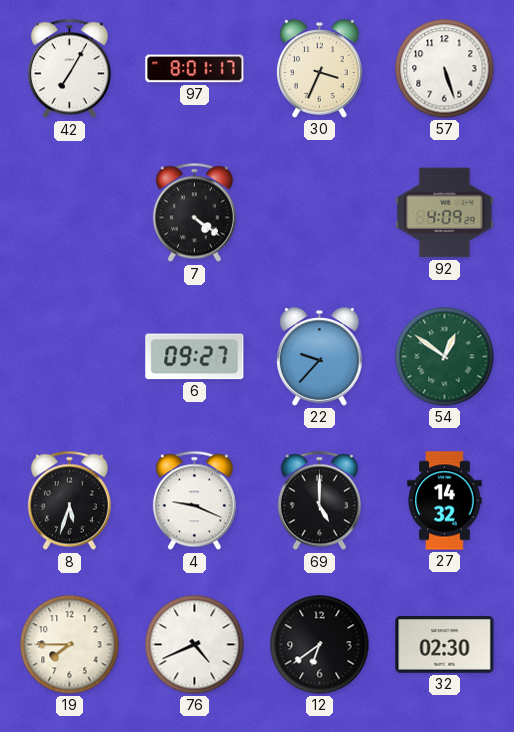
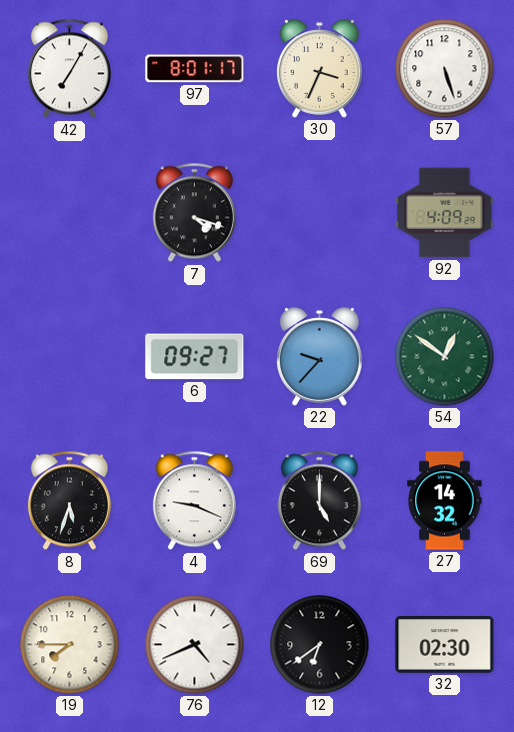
7: 4:21 -> 4:18 (194, 213)
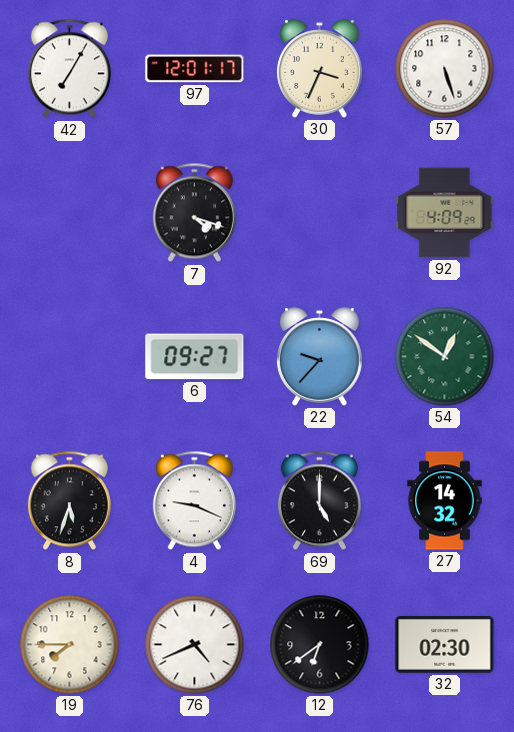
97: 8:01 -> 12:01 (195, 69)
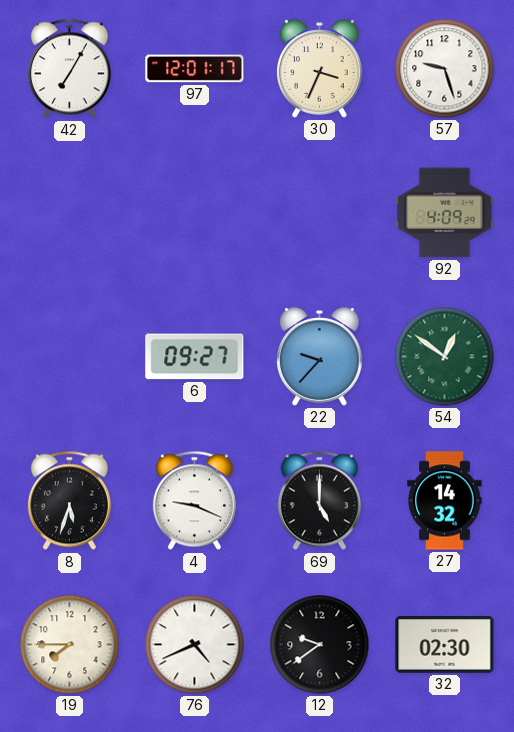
57: 5:27 -> 9:27 (445, 69)
7: 4:18 -> none (194, 213)
12: 6:39 -> 9:39 (320, 645)
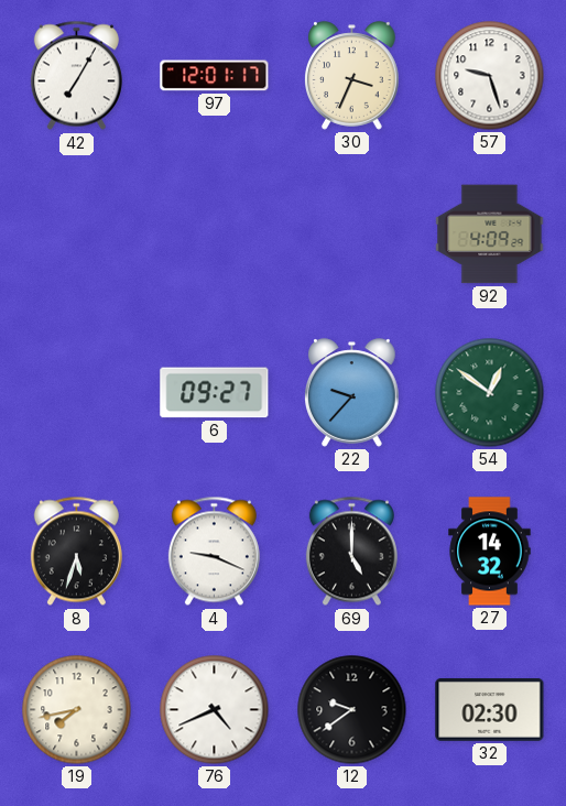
19: 7:45 -> 7:43 (77, 710)
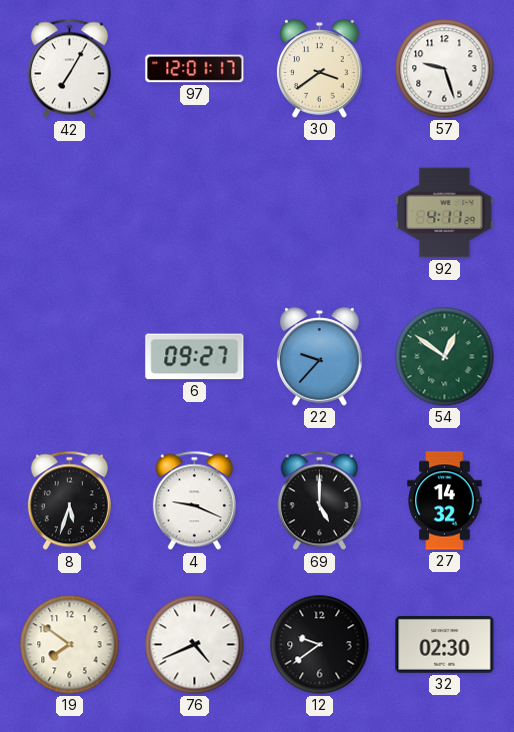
30: 3:34 -> 3:39 (320, 69)
92: 4:09 -> 4:11 (445, 213)
19: 7:43 -> 7:51 (70, 645)
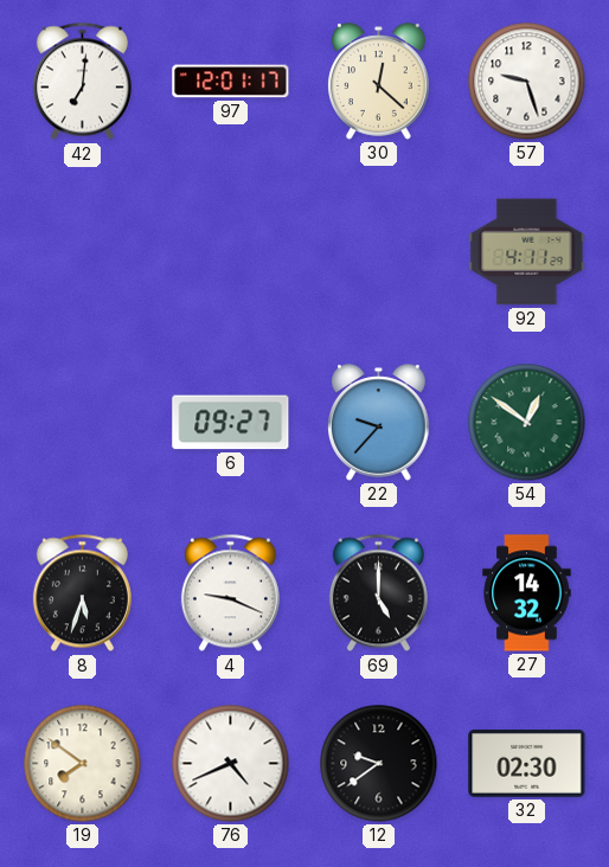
42: 7:05 -> 7:01 (82, 82)
30: 3:39 -> 12:22 (379, 82)
